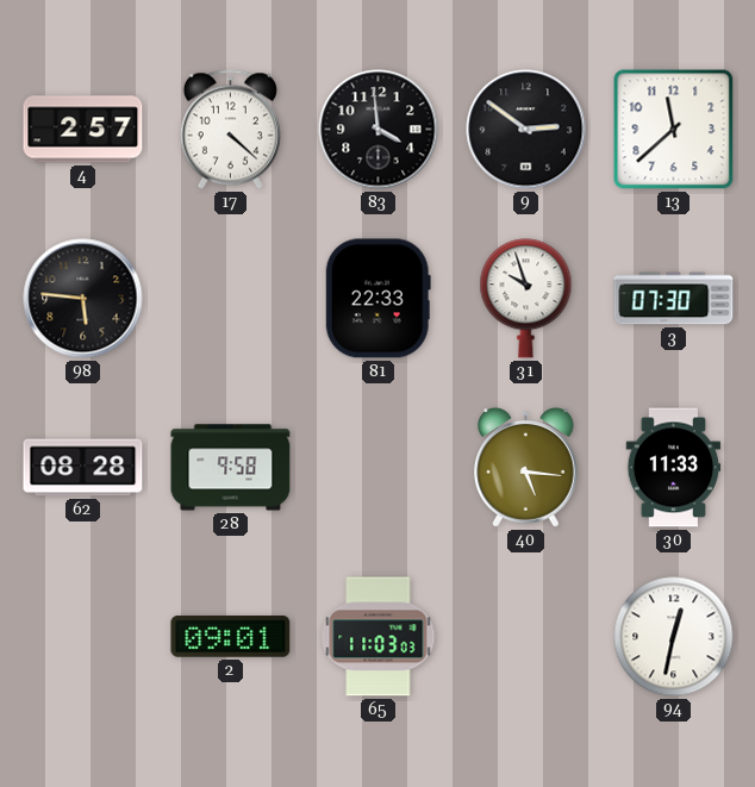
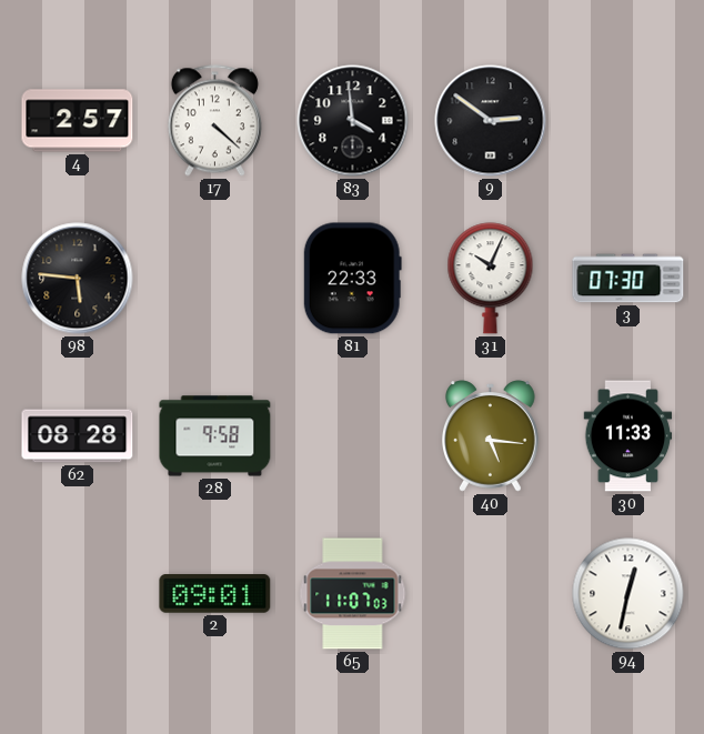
13: 11:38 -> none (674, 130)
31: 9:57 -> 10:04 (491, 279)
65: 11:03 -> 11:07 (353, 594)
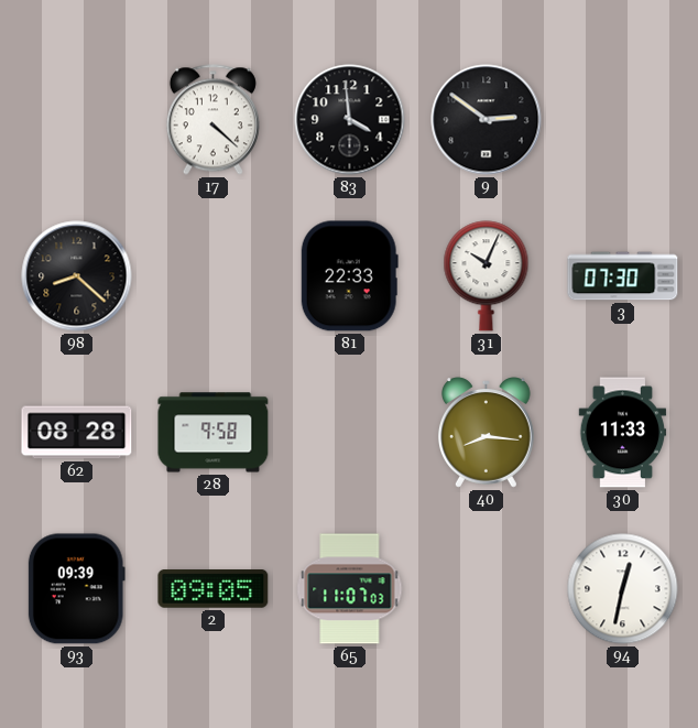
4: 2:57 -> none (78, 121)
98: 5:46 -> 8:22 (77, 276)
40: 5:16 -> 8:16 (486, 433)
93: none -> 09:39 (76, 589)
2: 09:01 -> 09:05 (214, 589)
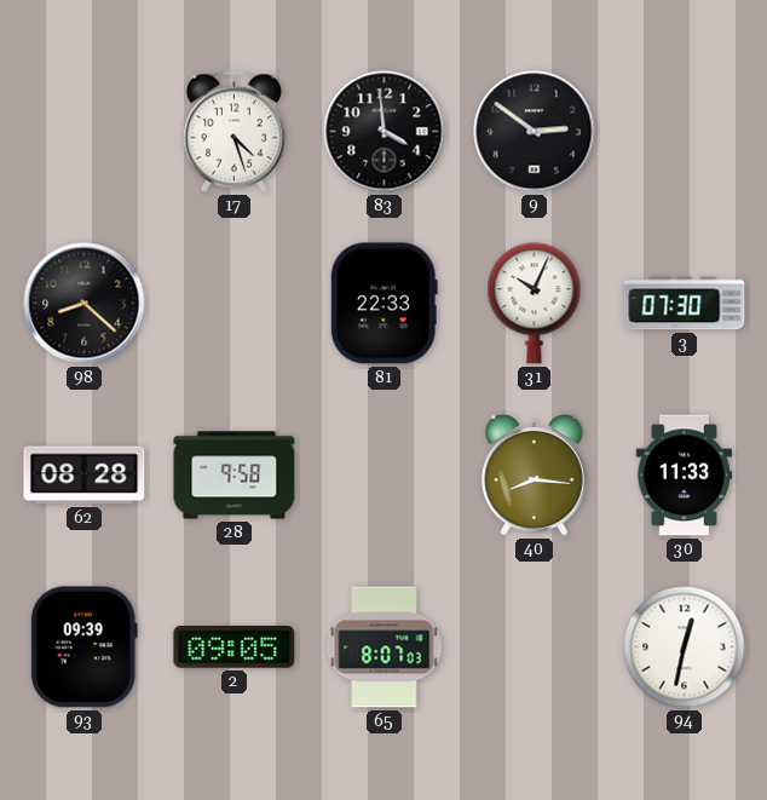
17: 4:22 -> 4:27 (233, 132)
65: 11:07 -> 8:07 (385, 648)
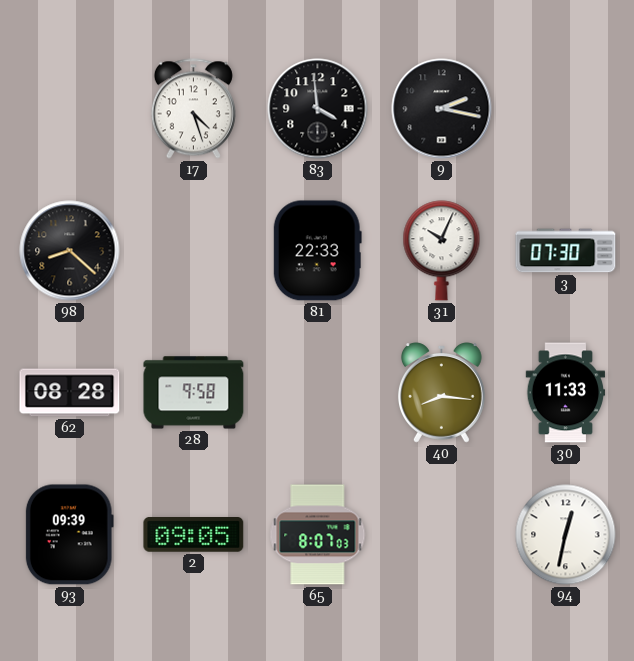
9: 2:51 -> 2:17 (442, 109)
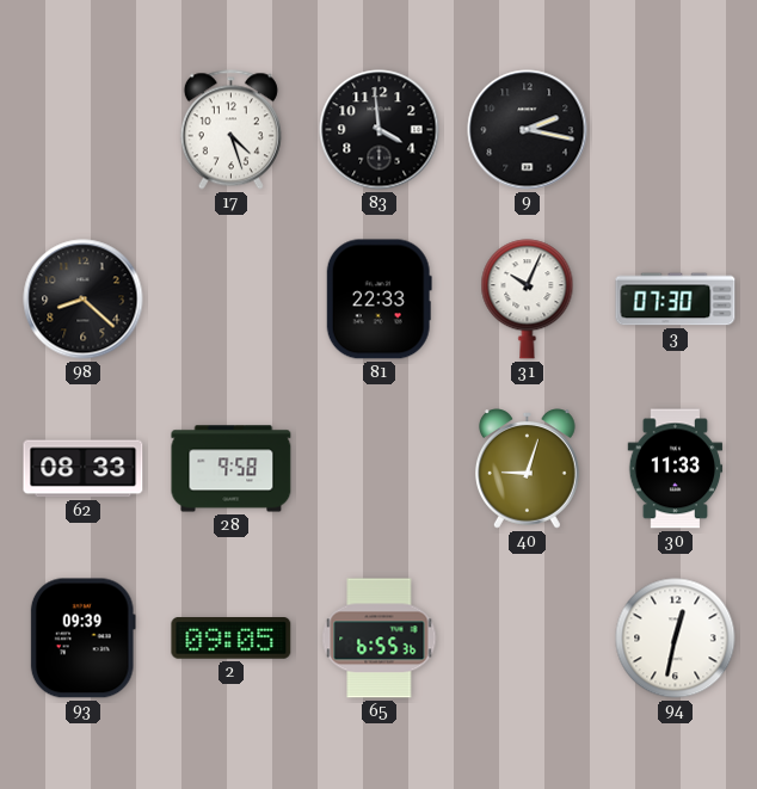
62: 08:28 -> 08:33 (84, 469)
40: 8:16 -> 9:03 (527, 469)
65: 8:07 -> 6:55 (380, 639)
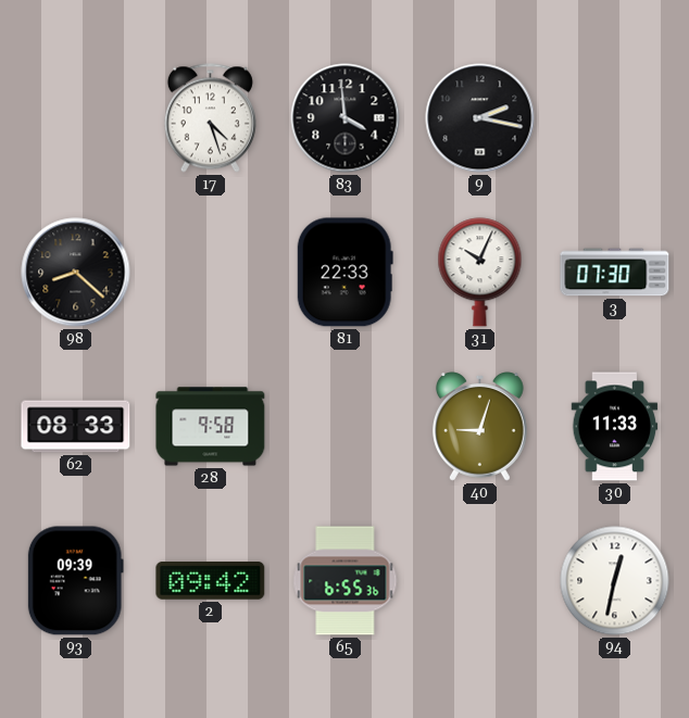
2: 09:05 -> 09:42 (211, 581)
